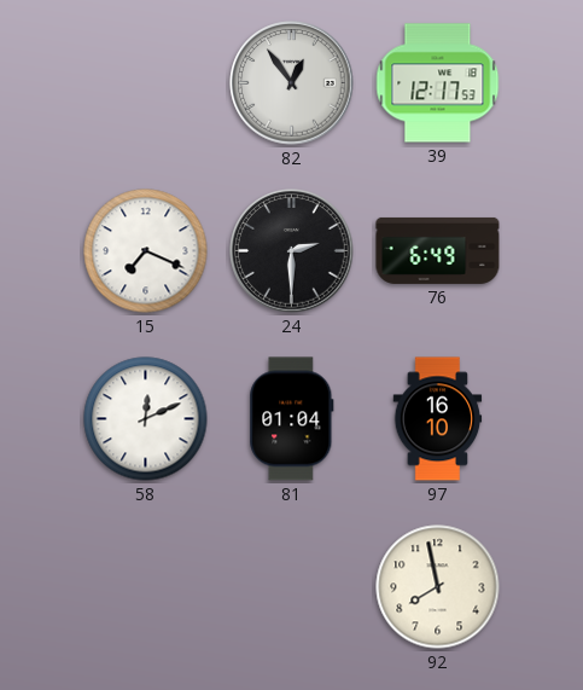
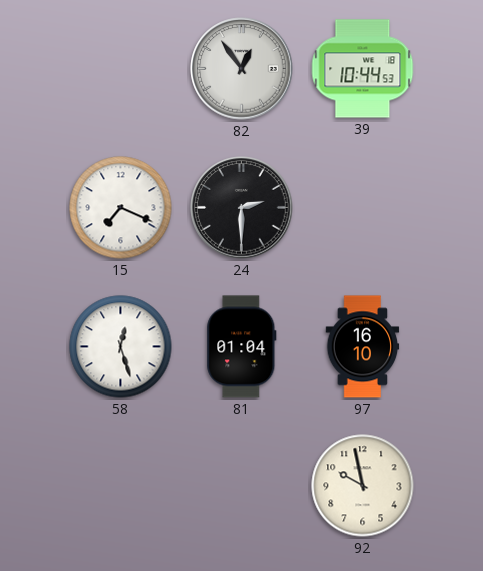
39: 12:17 -> 10:44 (363, 69)
76: 6:49 -> none (438, 250)
58: 12:11 -> 12:27 (121, 347)
92: 7:58 -> 9:58 (363, 486)
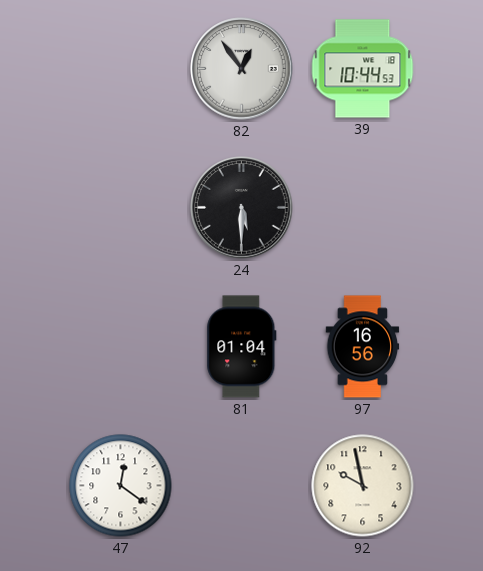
15: 7:19 -> none (121, 208)
24: 2:30 -> 5:30 (242, 208)
58: 12:27 -> none (121, 347)
97: 16:10 -> 16:56 (363, 347)
47: none -> 12:21 (121, 486)
